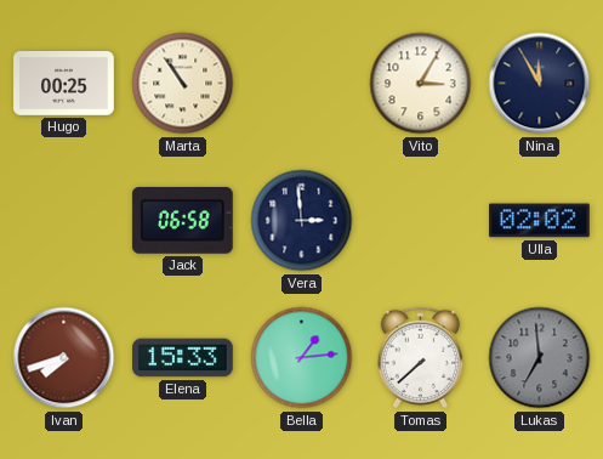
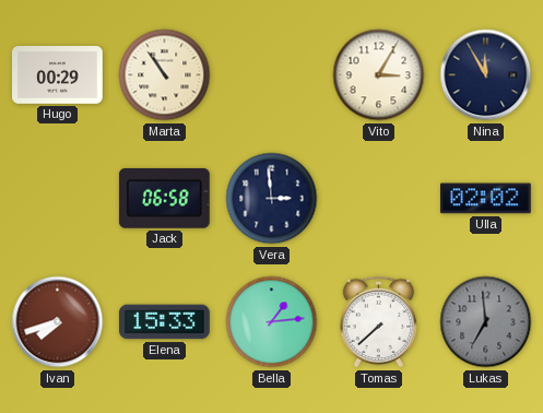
Hugo: 00:25 -> 00:29 (58, 75)
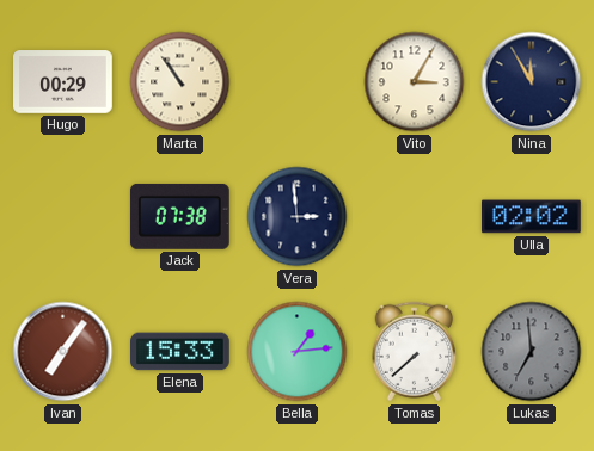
Jack: 06:58 -> 07:38 (179, 216)
Ivan: 7:42 -> 7:06 (63, 352)
